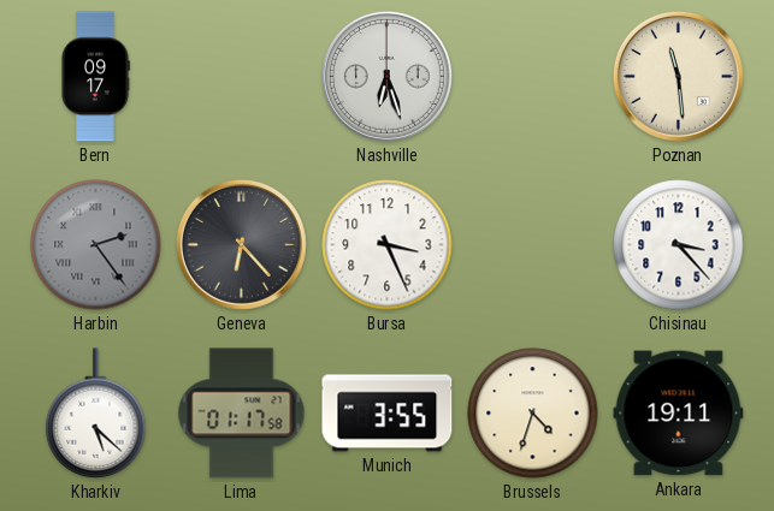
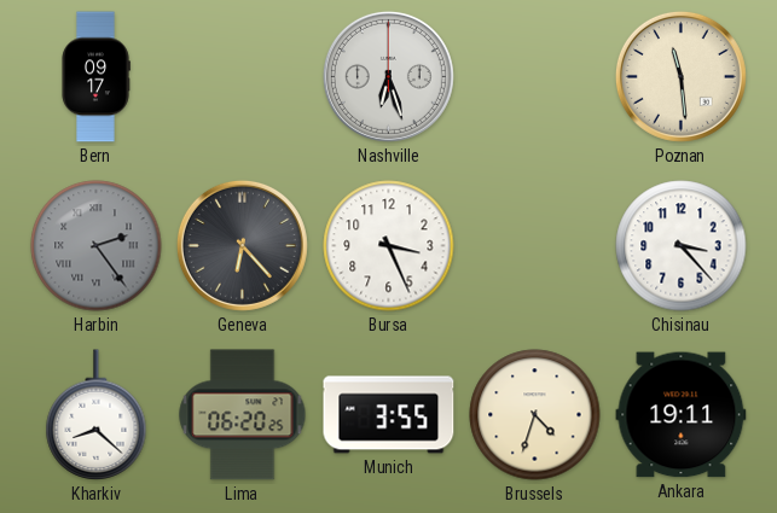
Kharkiv: 5:22 -> 8:22 (97, 415)
Lima: 01:17 -> 06:20 (243, 415)
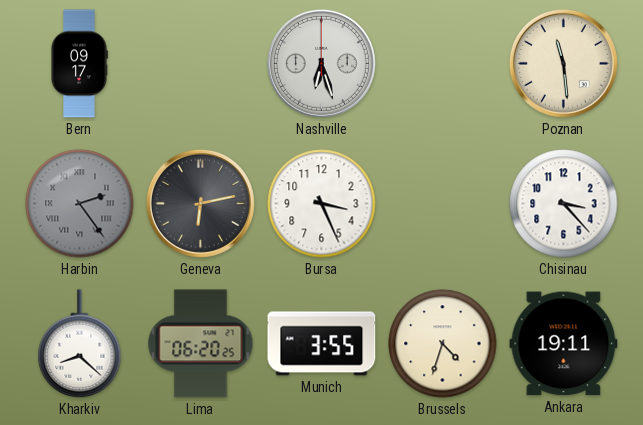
Geneva: 6:23 -> 6:13 (200, 203)
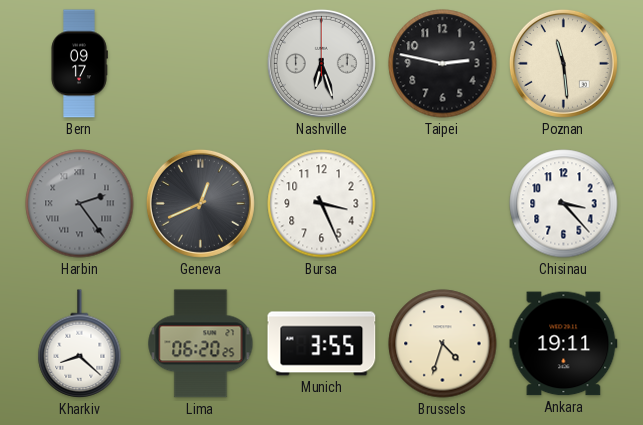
Taipei: none -> 2:47 (443, 64)
Geneva: 6:13 -> 12:41 (200, 203)
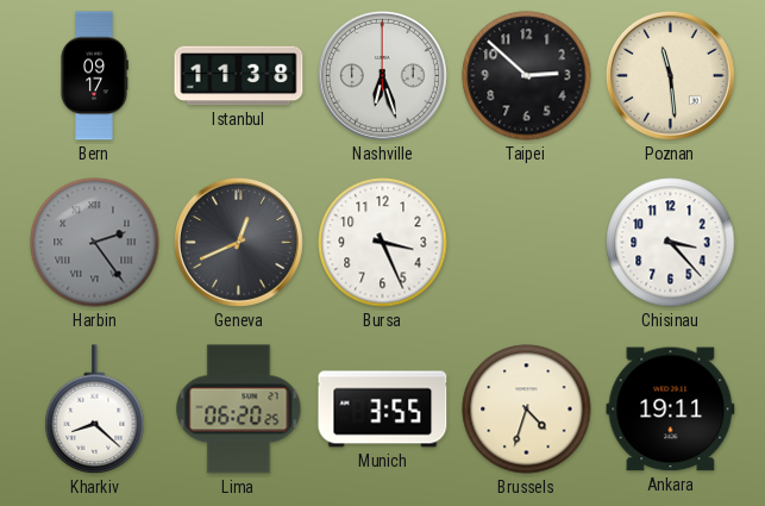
Istanbul: none -> 11:38 (239, 76)
Taipei: 2:47 -> 2:52 (527, 76)
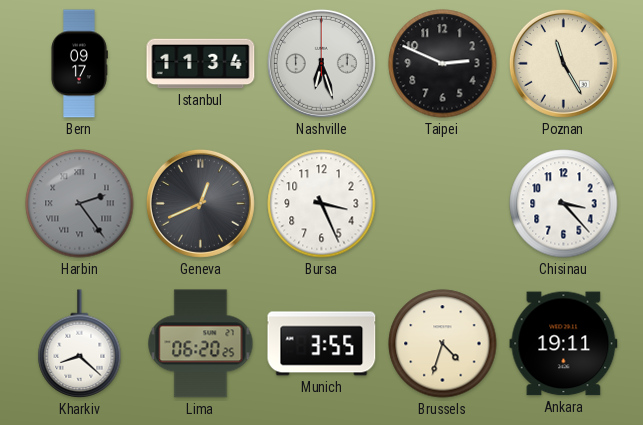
Istanbul: 11:38 -> 11:34 (201, 64)
Taipei: 2:52 -> 2:49 (443, 64)
Poznan: 11:29 -> 11:25 (563, 63)
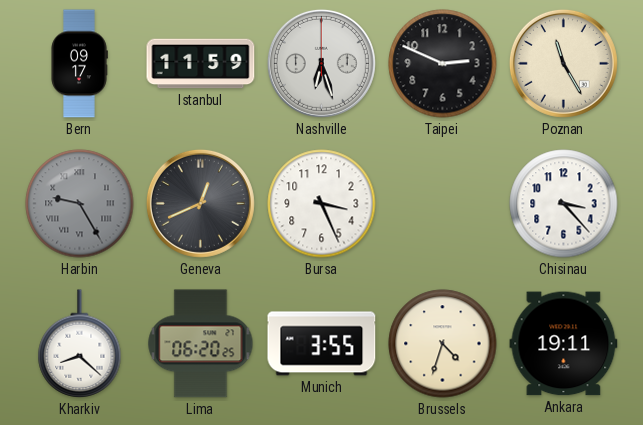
Istanbul: 11:34 -> 11:59 (201, 64)
Harbin: 2:24 -> 9:25 (80, 204)
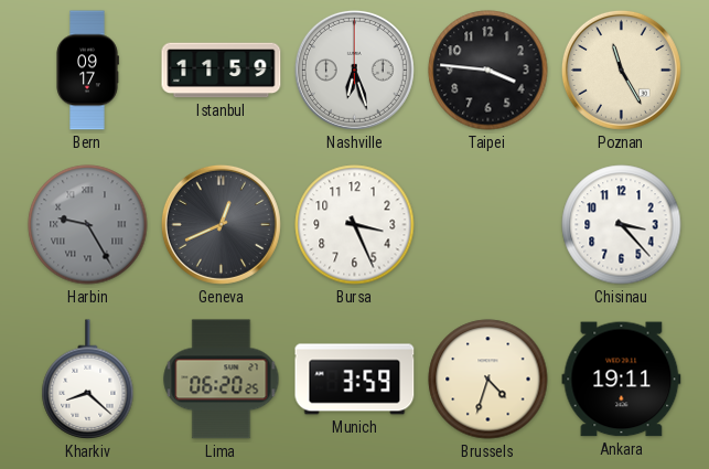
Taipei: 2:49 -> 3:46 (488, 71)
Munich: 3:55 -> 3:59 (355, 380)
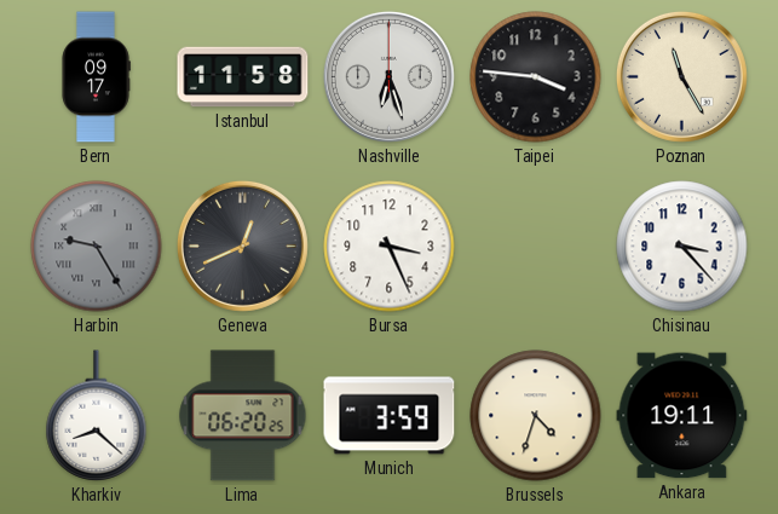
Istanbul: 11:59 -> 11:58 (243, 77)
